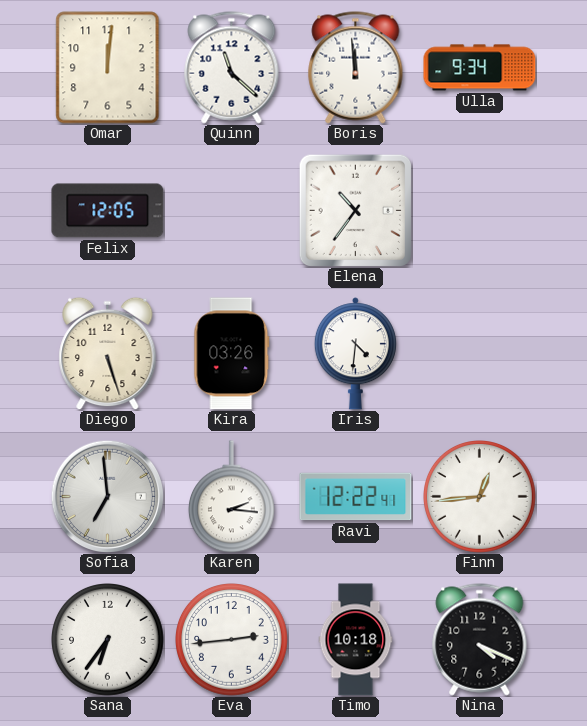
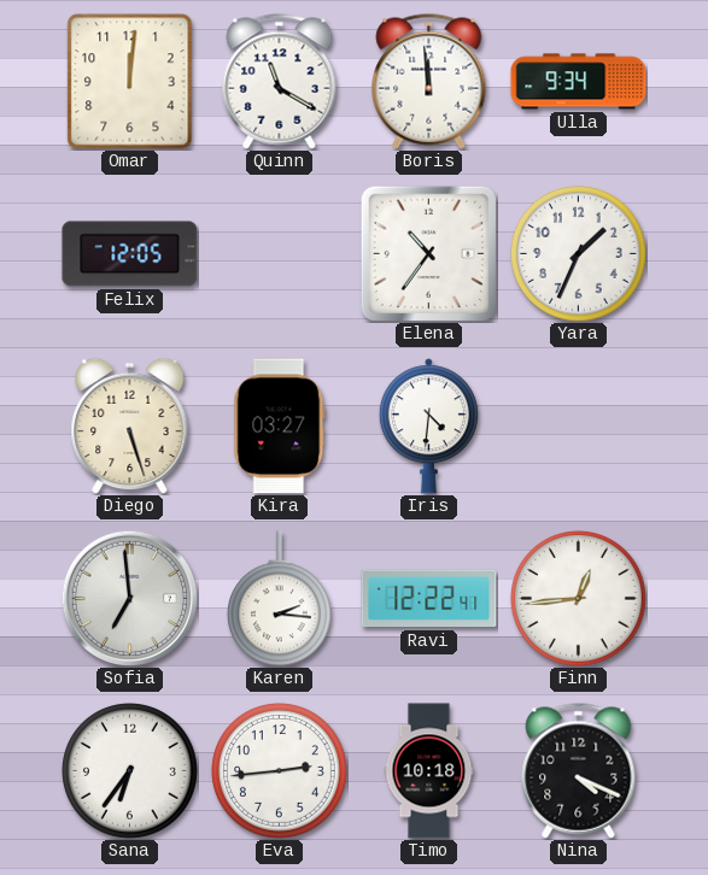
Quinn: 11:22 -> 11:20 (280, 82)
Yara: none -> 1:34 (579, 254)
Kira: 03:26 -> 03:27 (280, 427)
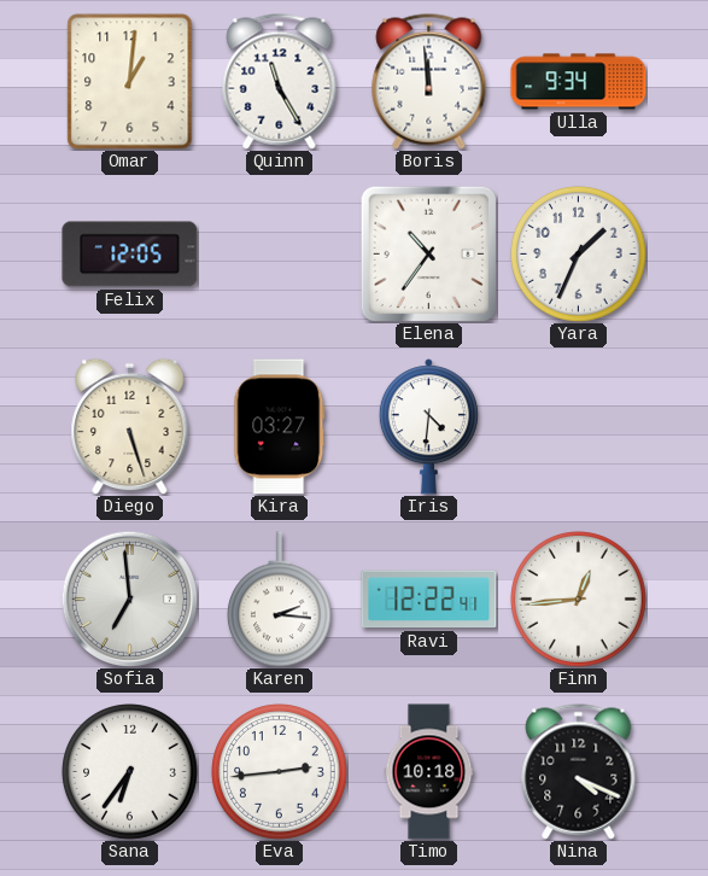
Omar: 12:01 -> 1:01 (130, 82)
Quinn: 11:20 -> 11:25 (280, 82)
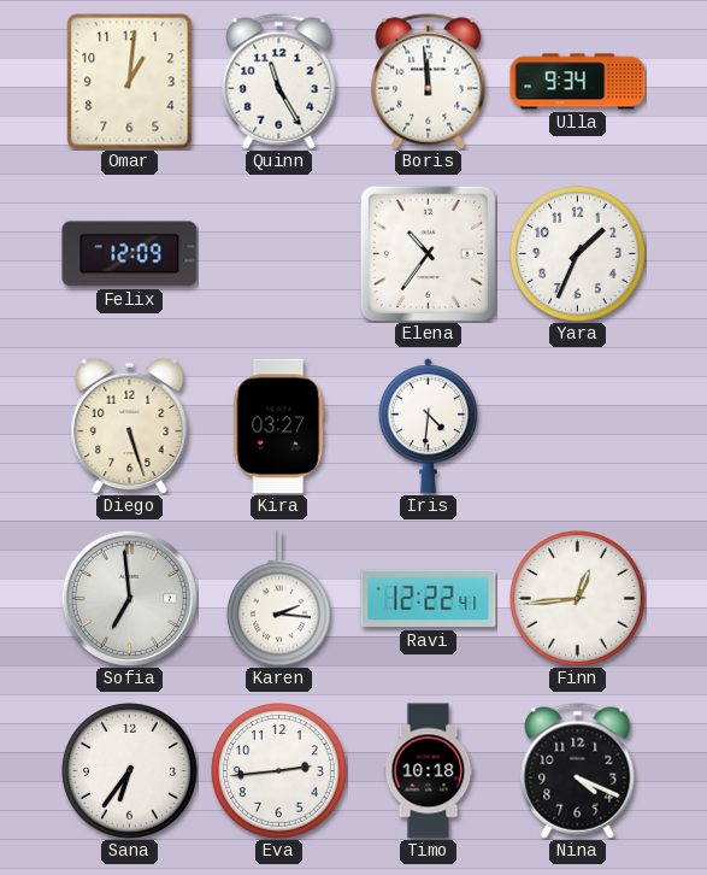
Felix: 12:05 -> 12:09 (130, 254)
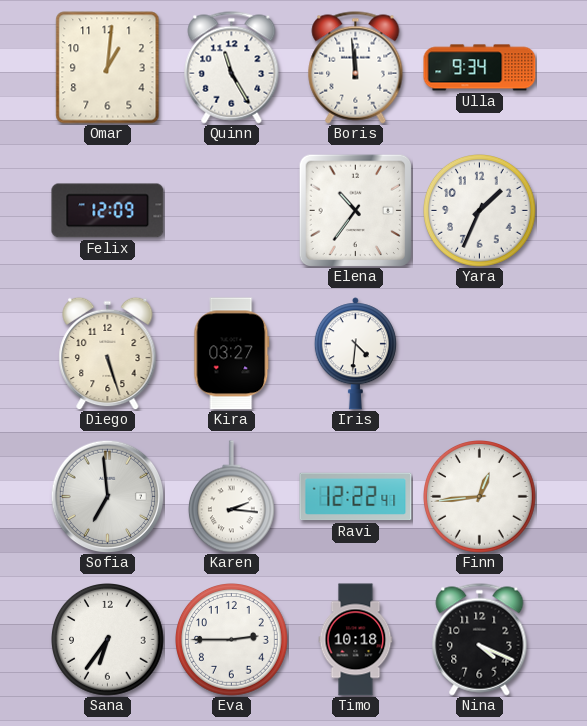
Eva: 2:44 -> 2:45 (232, 640)
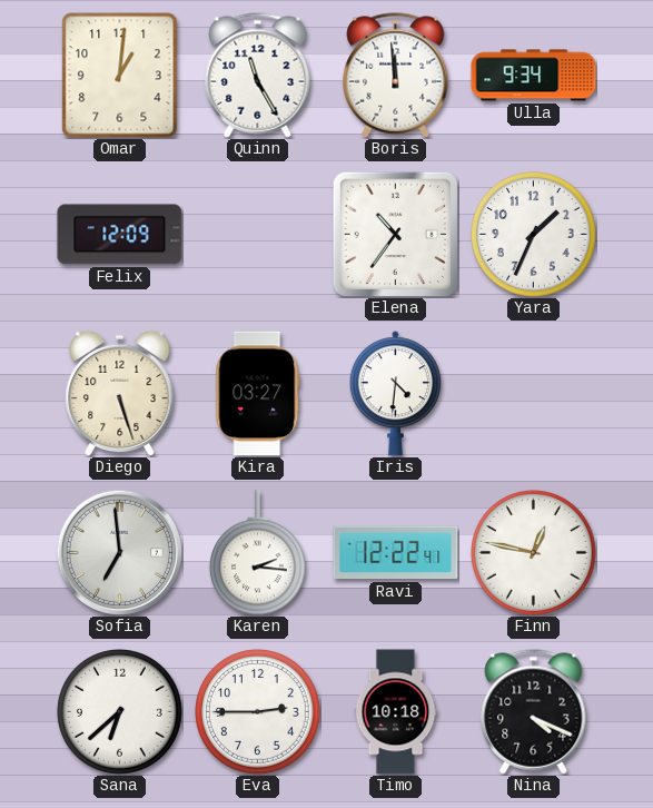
Finn: 12:44 -> 12:47 (534, 553)
Sana: 6:36 -> 6:38 (120, 712)
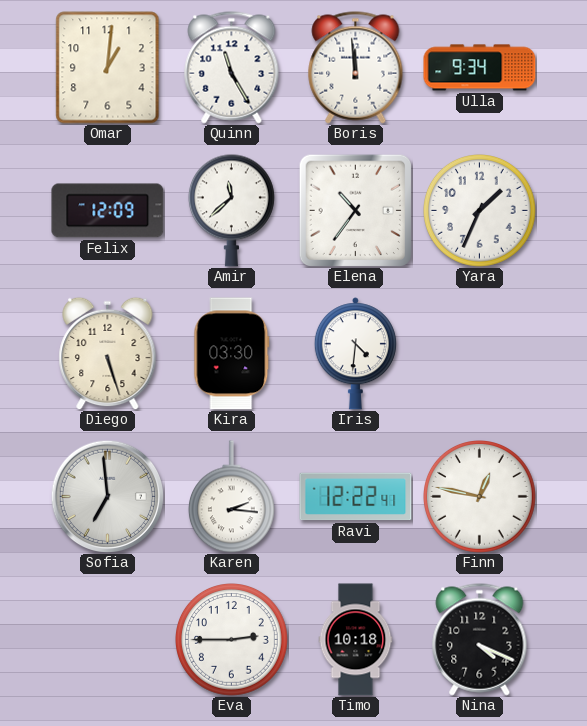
Amir: none -> 11:38 (231, 210)
Kira: 03:27 -> 03:30 (232, 354)
Sana: 6:38 -> none (120, 712)
